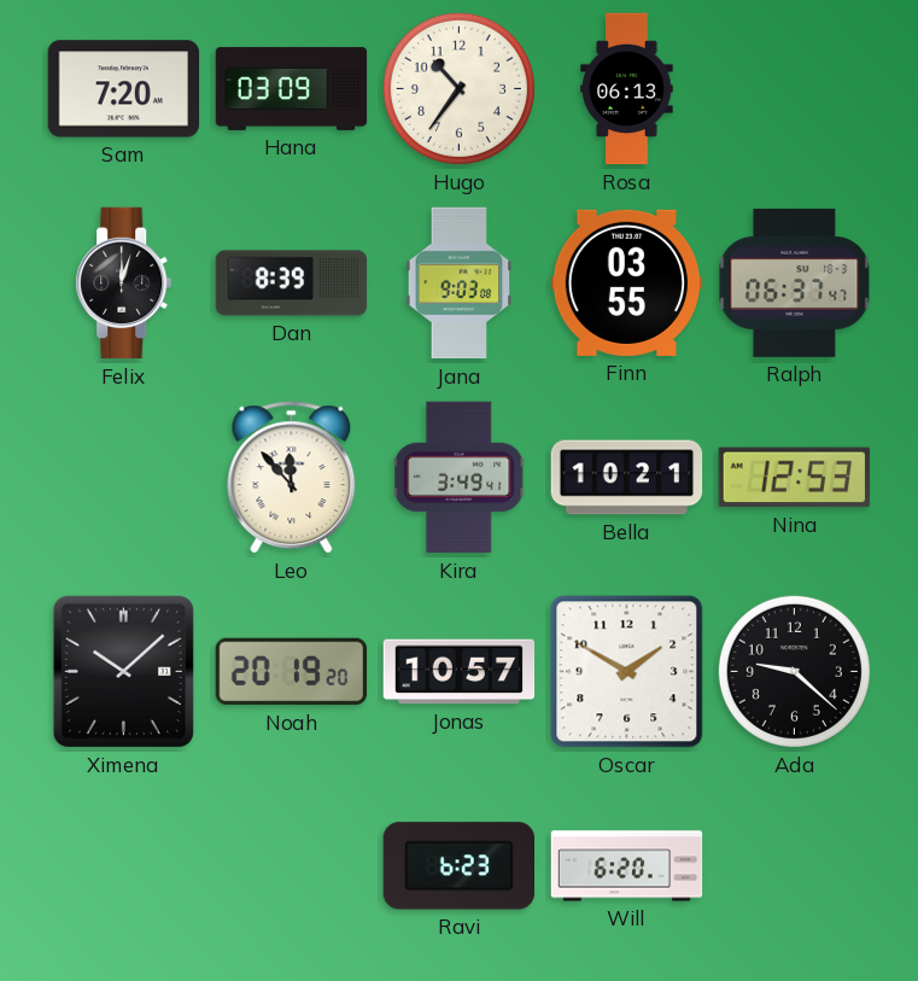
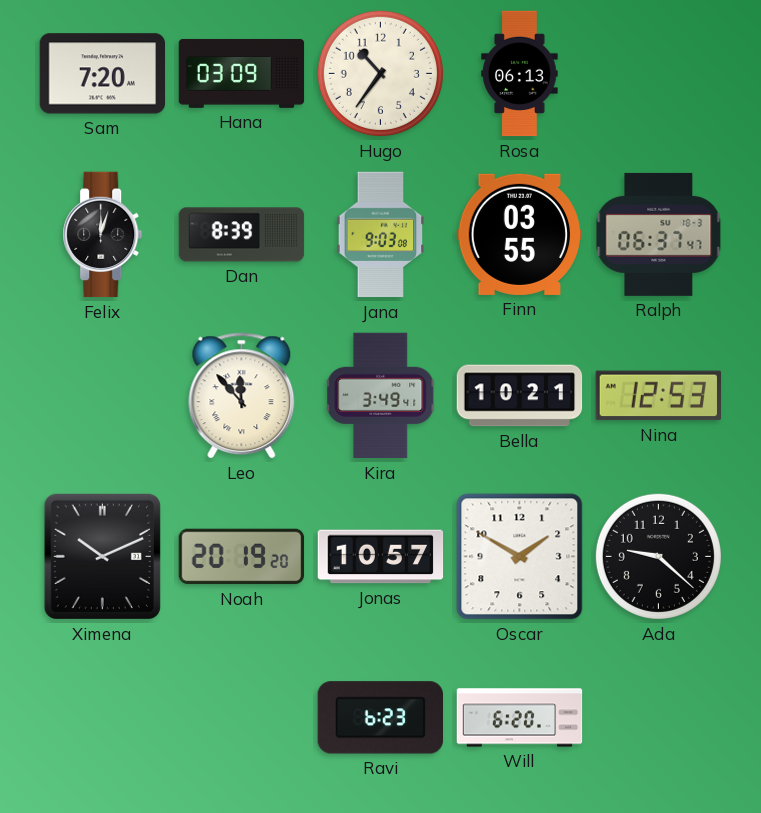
Ximena: 10:08 -> 10:11 (102, 556)
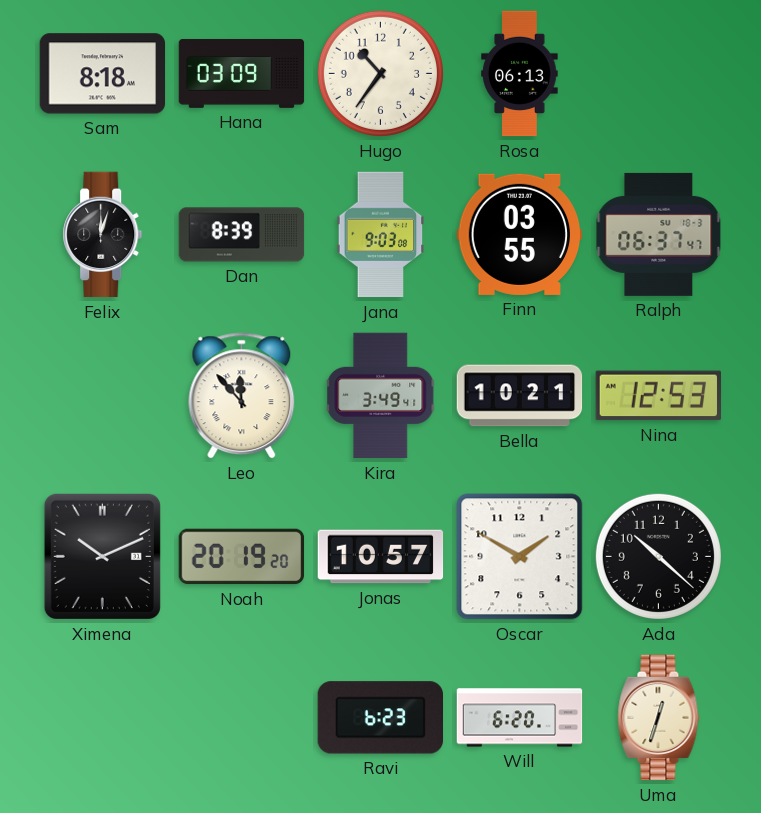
Sam: 7:20 -> 8:18 (103, 74)
Ada: 9:22 -> 10:22 (658, 556)
Uma: none -> 12:33 (659, 718)
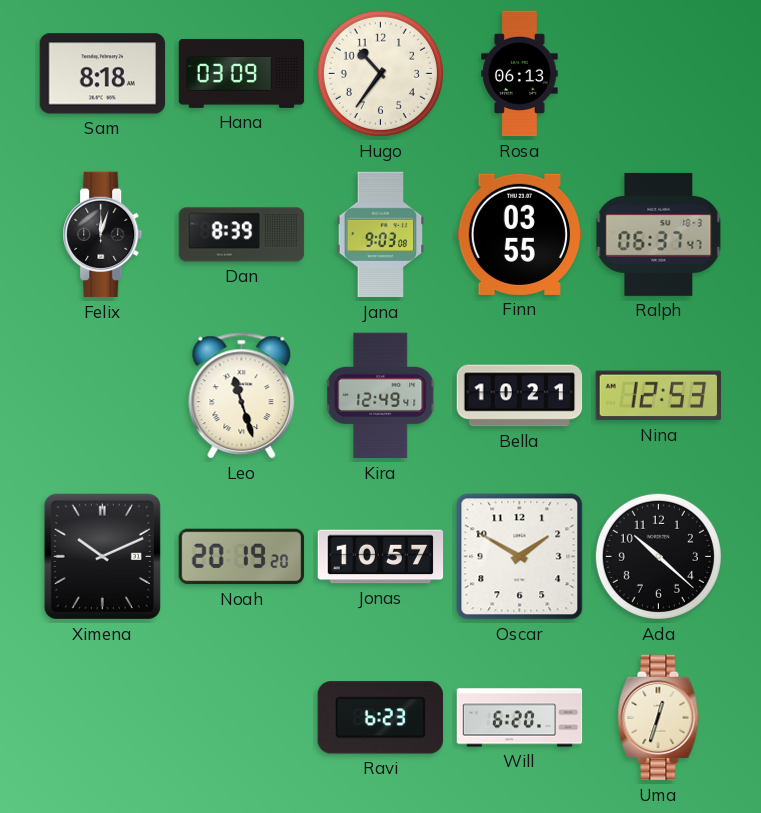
Leo: 11:53 -> 11:27 (242, 396)
Kira: 3:49 -> 12:49 (381, 396)
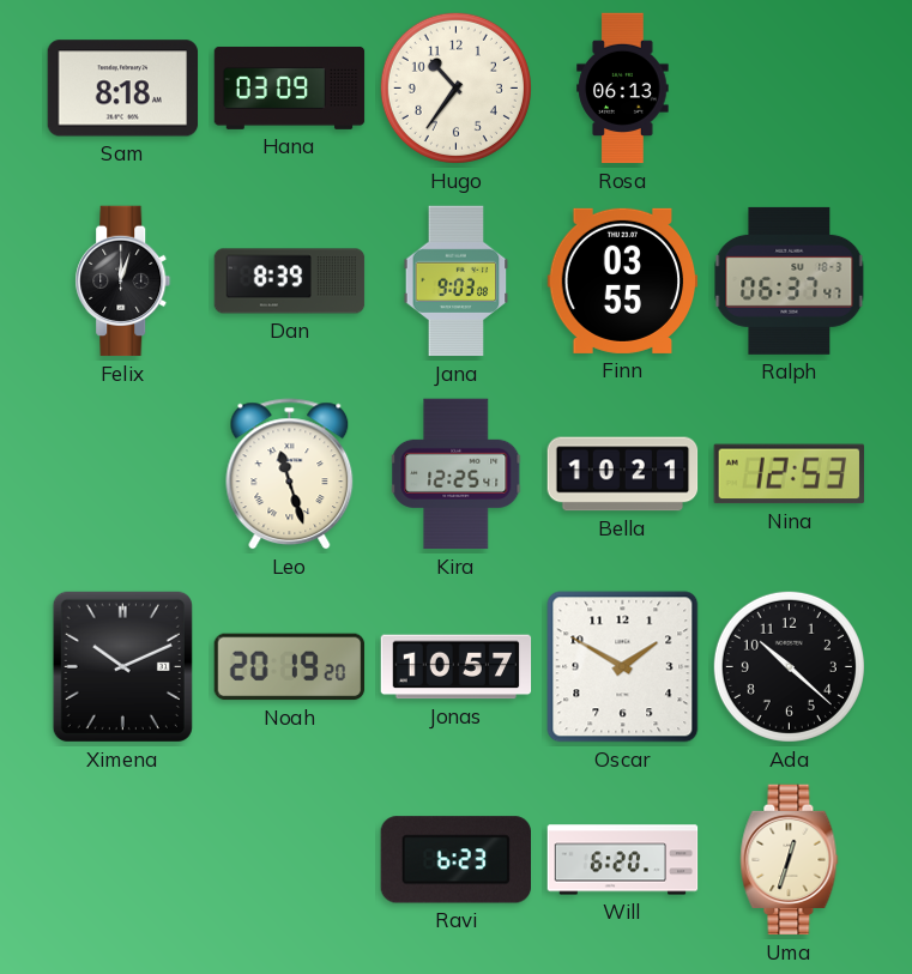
Kira: 12:49 -> 12:25 (457, 474)
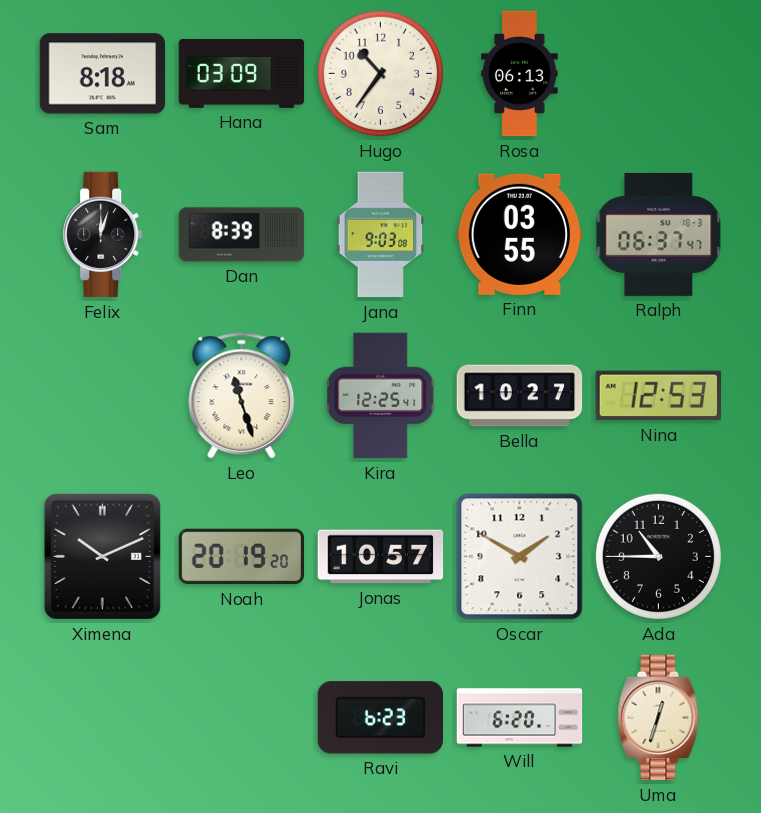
Bella: 10:21 -> 10:27 (520, 396)
Ada: 10:22 -> 10:45 (658, 556)
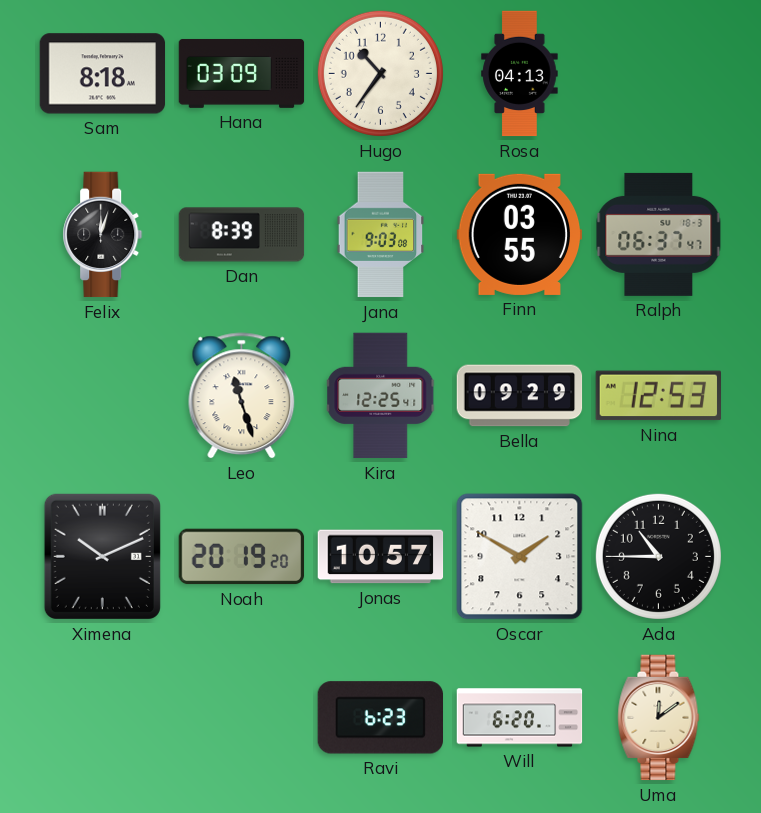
Rosa: 06:13 -> 04:13 (520, 74)
Bella: 10:27 -> 09:29 (520, 396)
Uma: 12:33 -> 12:09 (659, 718)
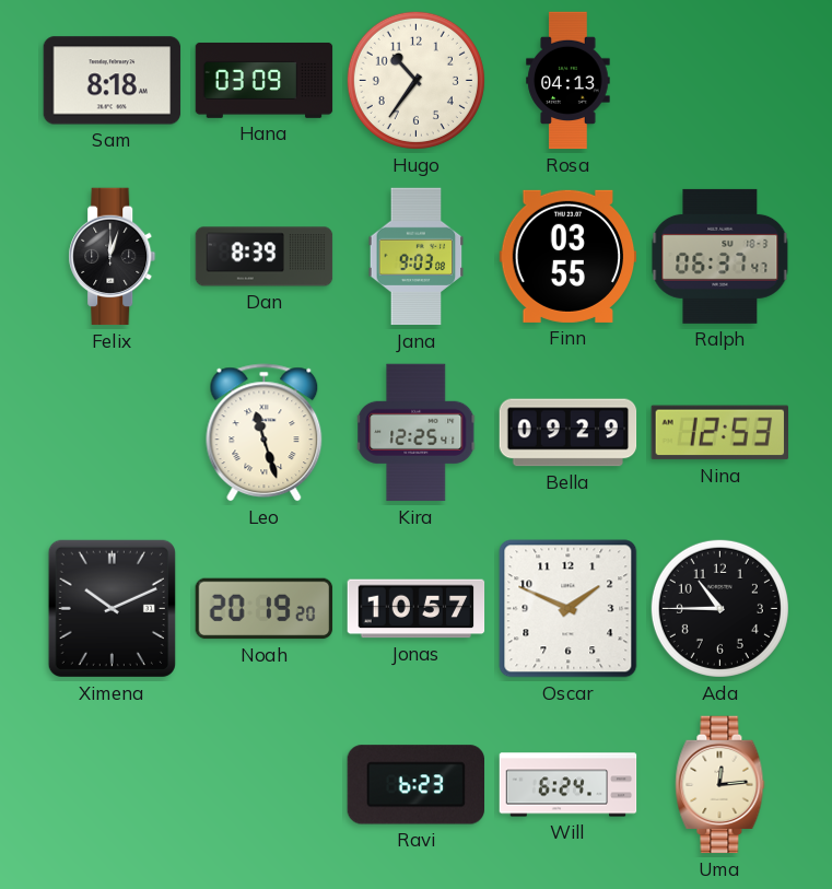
Oscar: 1:50 -> 1:49 (569, 609)
Will: 6:20 -> 6:24 (569, 785)
Uma: 12:09 -> 12:14 (720, 785)
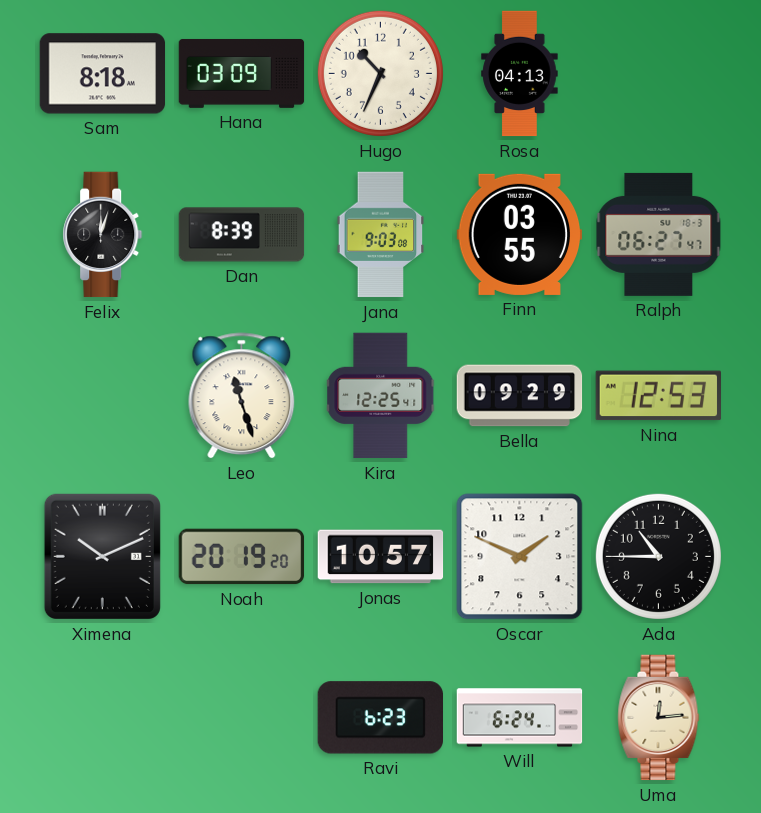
Hugo: 10:36 -> 10:34 (380, 73)
Ralph: 06:37 -> 06:27 (659, 234)
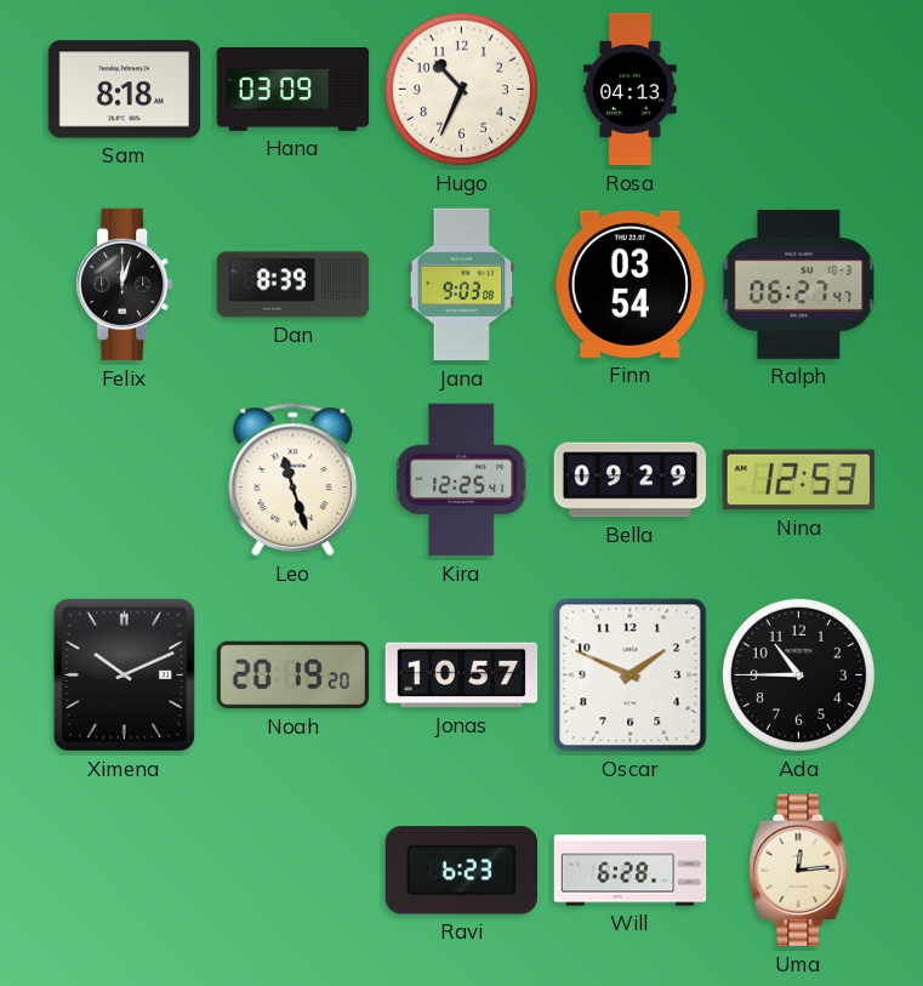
Finn: 03:55 -> 03:54 (631, 284)
Will: 6:24 -> 6:28 (631, 871)
